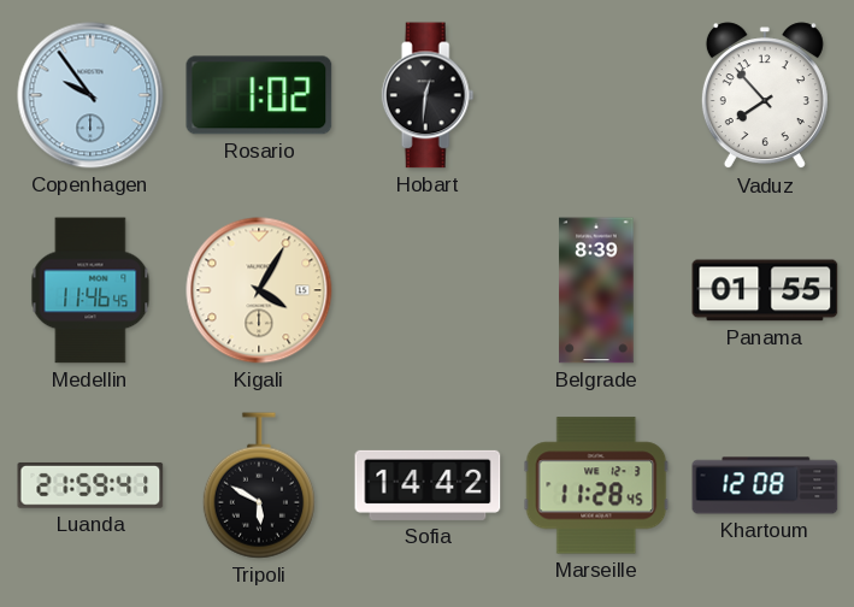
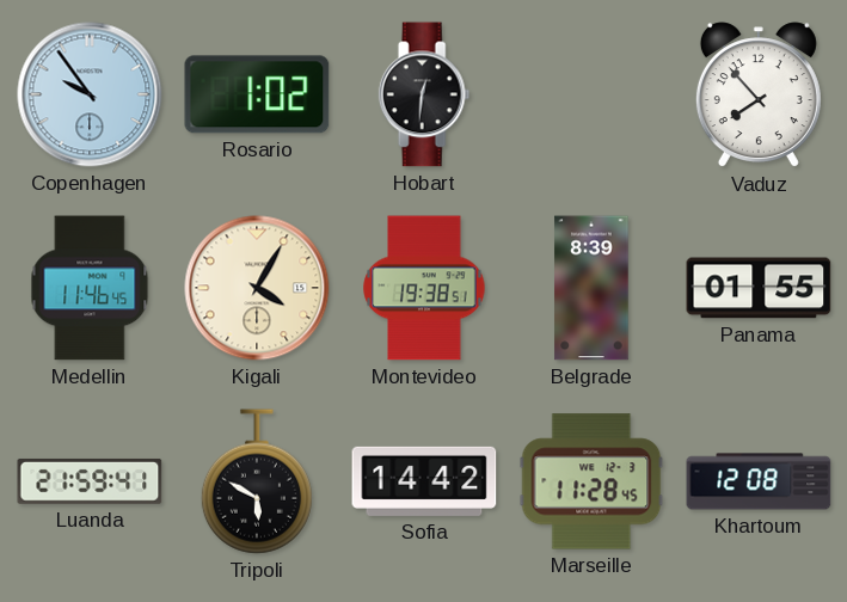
Montevideo: none -> 19:38 (424, 288)
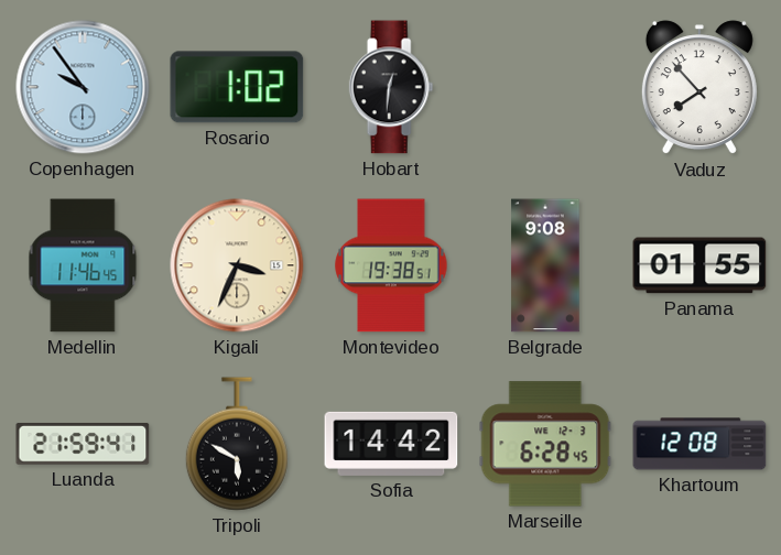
Kigali: 4:05 -> 3:34 (237, 265)
Belgrade: 8:39 -> 9:08 (545, 265)
Marseille: 11:28 -> 6:28 (545, 444)
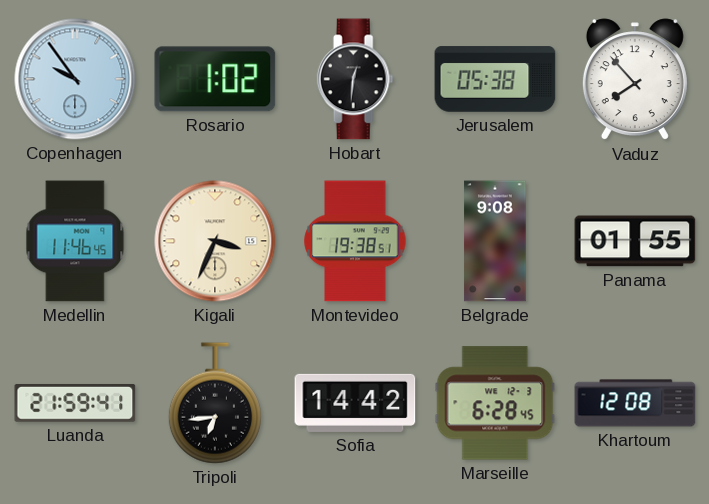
Jerusalem: none -> 05:38 (495, 79)
Tripoli: 5:50 -> 6:44 (215, 403)
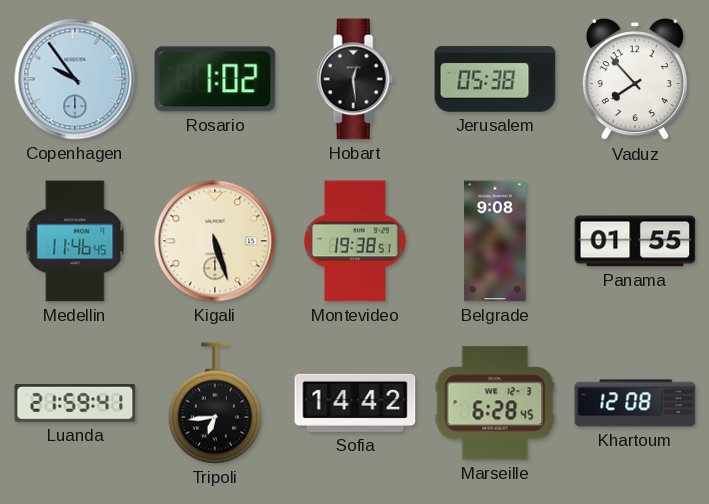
Hobart: 12:31 -> 12:29 (355, 79)
Kigali: 3:34 -> 5:27 (215, 241)
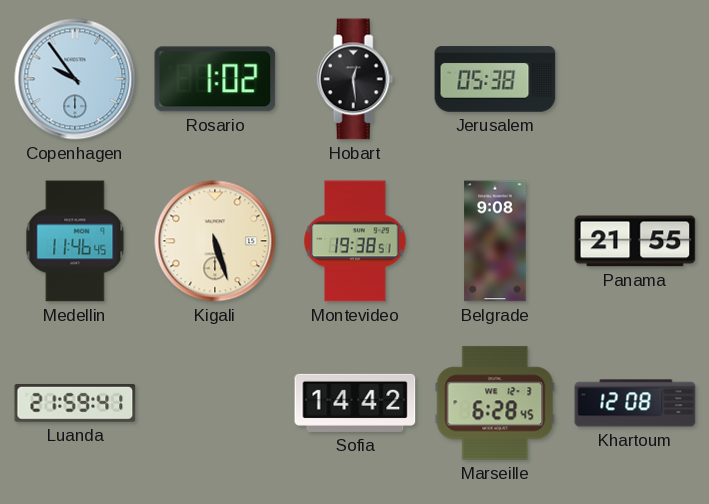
Vaduz: 7:53 -> none (635, 80)
Panama: 01:55 -> 21:55 (635, 241)
Tripoli: 6:44 -> none (215, 403)
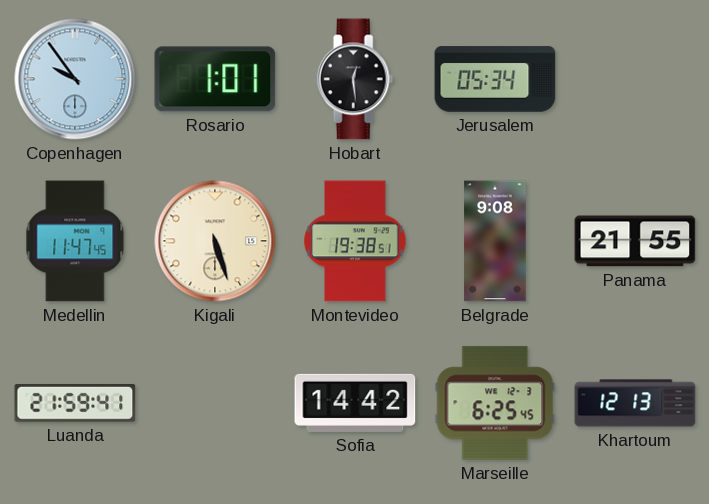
Rosario: 1:02 -> 1:01 (215, 79)
Jerusalem: 05:38 -> 05:34 (495, 79)
Medellin: 11:46 -> 11:47 (75, 241)
Marseille: 6:28 -> 6:25 (495, 403)
Khartoum: 12:08 -> 12:13 (635, 403)
